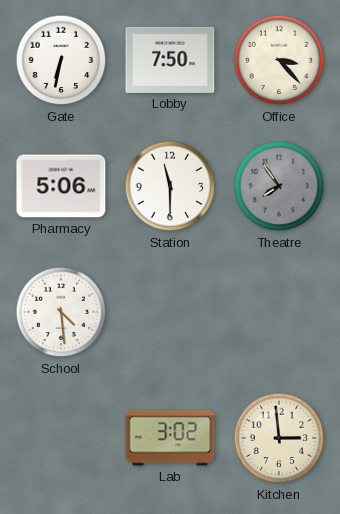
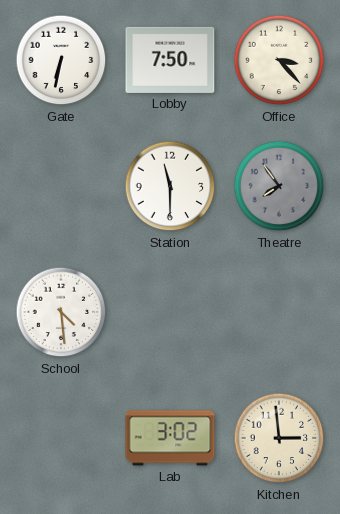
Pharmacy: 5:06 -> none (61, 186)
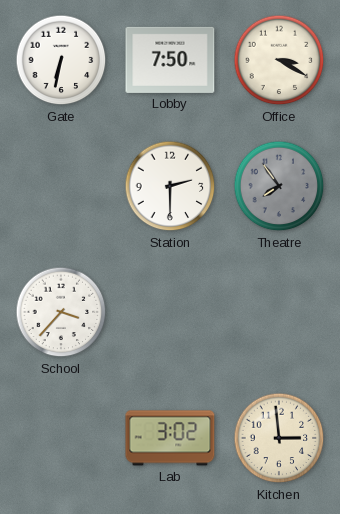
Office: 3:23 -> 3:20 (279, 60)
Station: 11:30 -> 2:30 (170, 186)
School: 4:29 -> 3:37 (61, 312)
